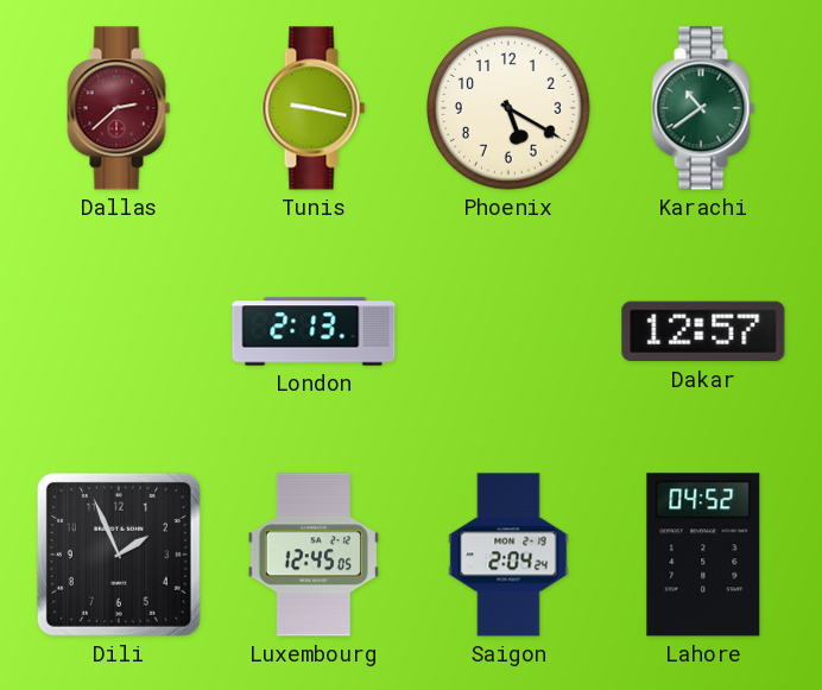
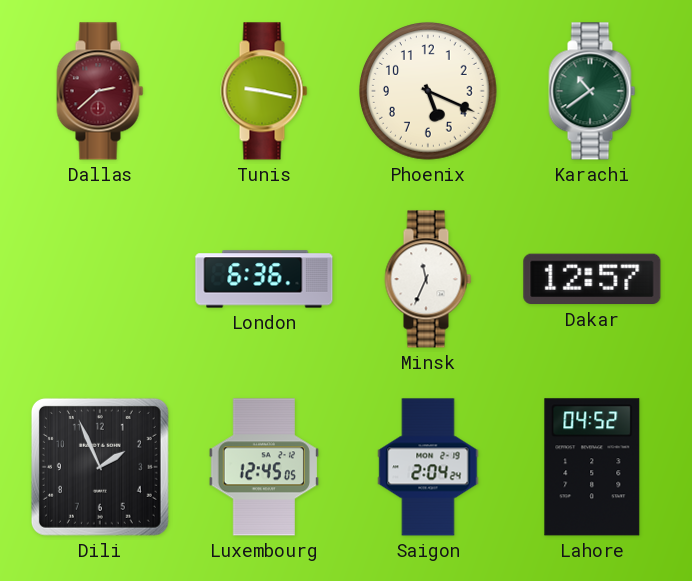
Phoenix: 5:20 -> 5:19 (428, 91)
London: 2:13 -> 6:36 (264, 279)
Minsk: none -> 11:34 (428, 279)
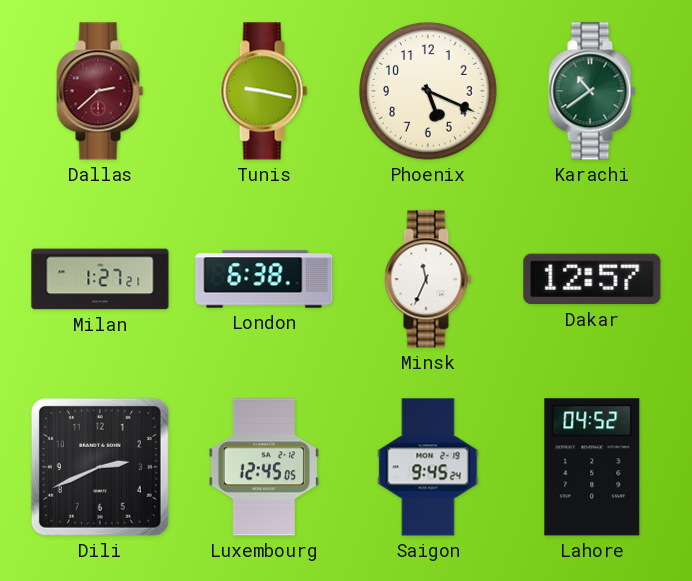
Milan: none -> 1:27 (100, 279)
London: 6:36 -> 6:38 (264, 279)
Dili: 1:56 -> 2:41 (100, 467)
Saigon: 2:04 -> 9:45 (428, 467)
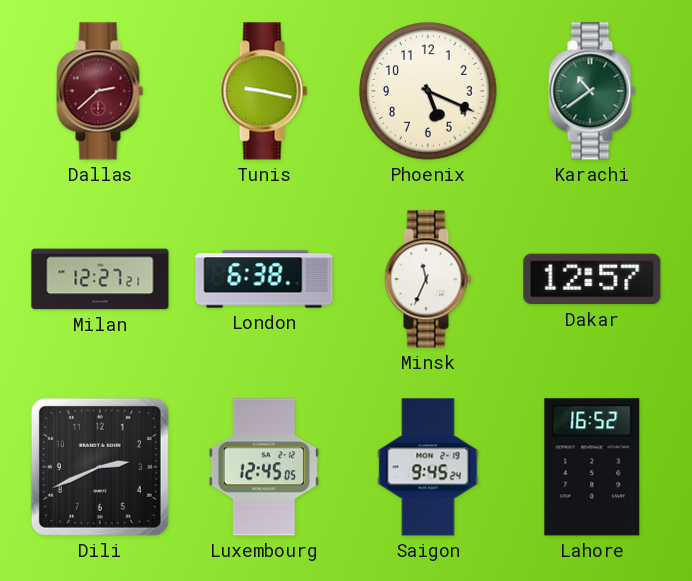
Milan: 1:27 -> 12:27 (100, 279)
Lahore: 04:52 -> 16:52 (592, 467)
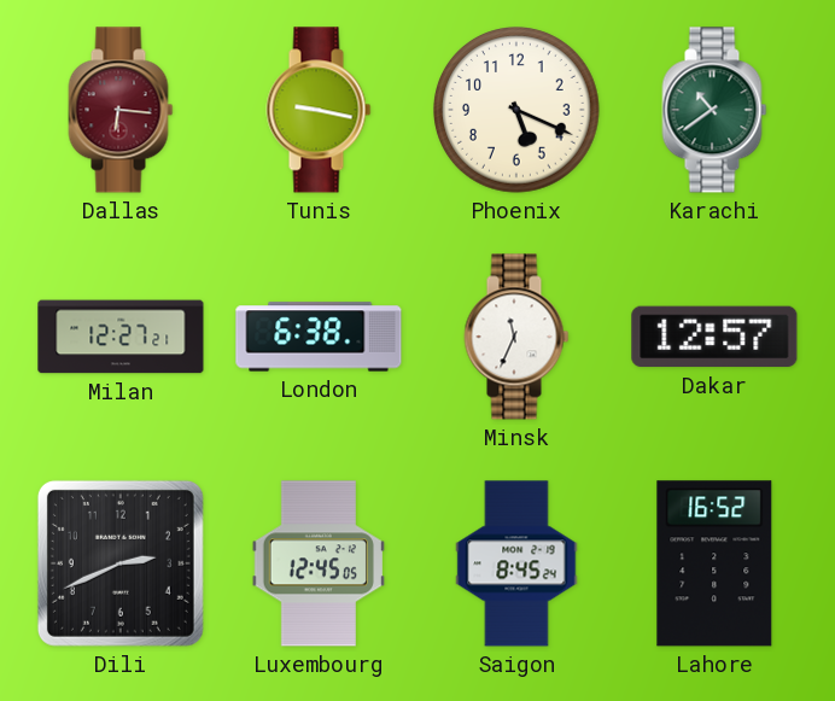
Dallas: 2:38 -> 6:16 (121, 110)
Saigon: 9:45 -> 8:45 (516, 563)
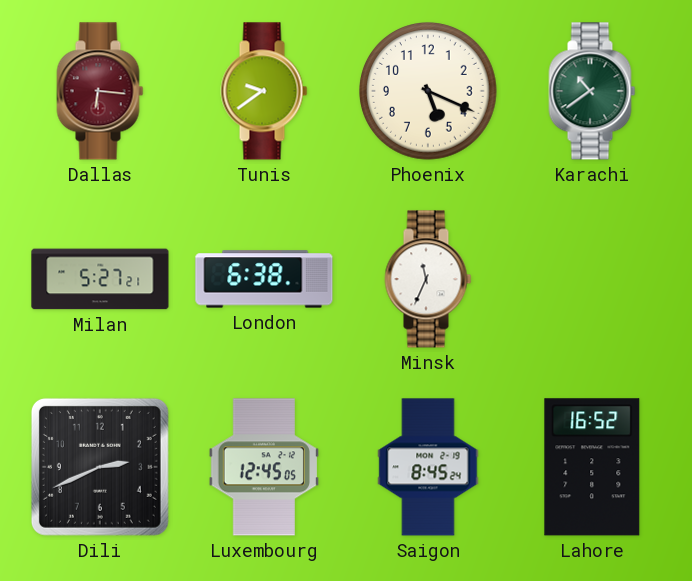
Tunis: 9:17 -> 9:39 (264, 91)
Milan: 12:27 -> 5:27 (100, 279)
Dakar: 12:57 -> none (714, 337)
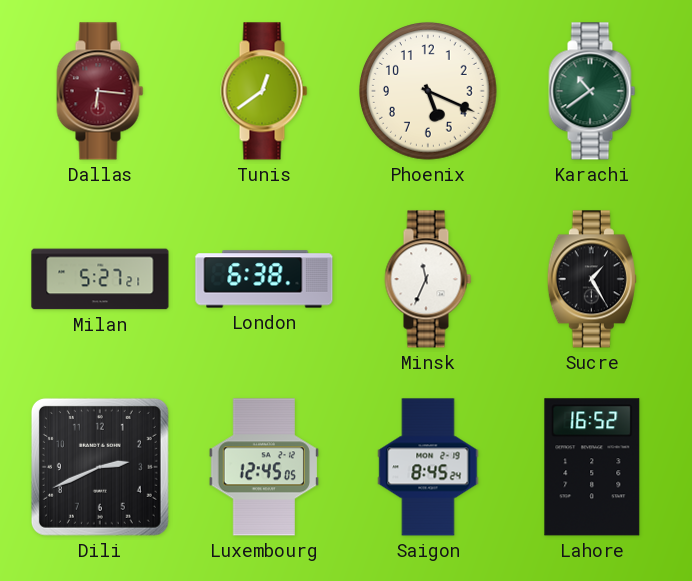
Tunis: 9:39 -> 12:39 (264, 91)
Sucre: none -> 1:25 (592, 279)
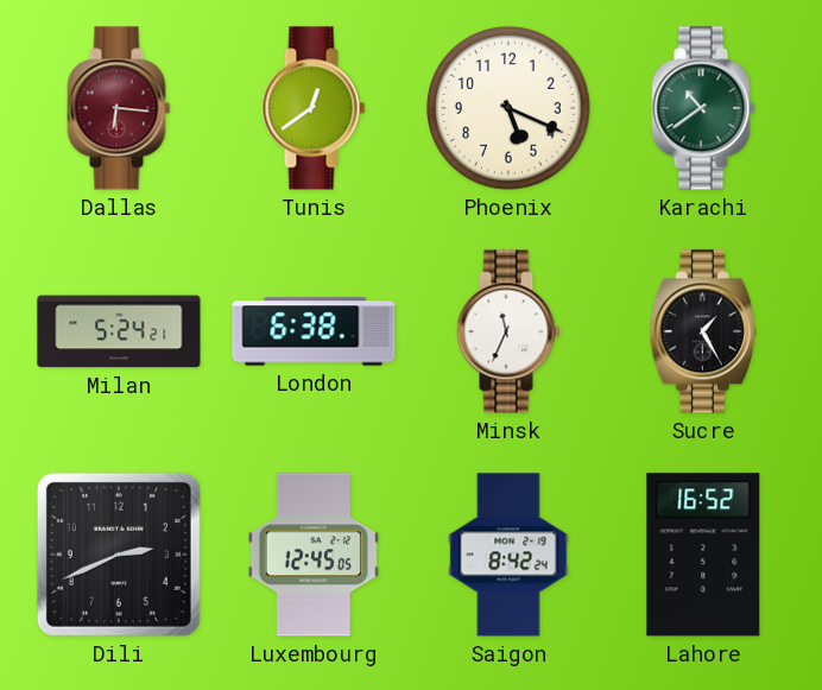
Milan: 5:27 -> 5:24 (119, 331)
Saigon: 8:45 -> 8:42 (508, 555)
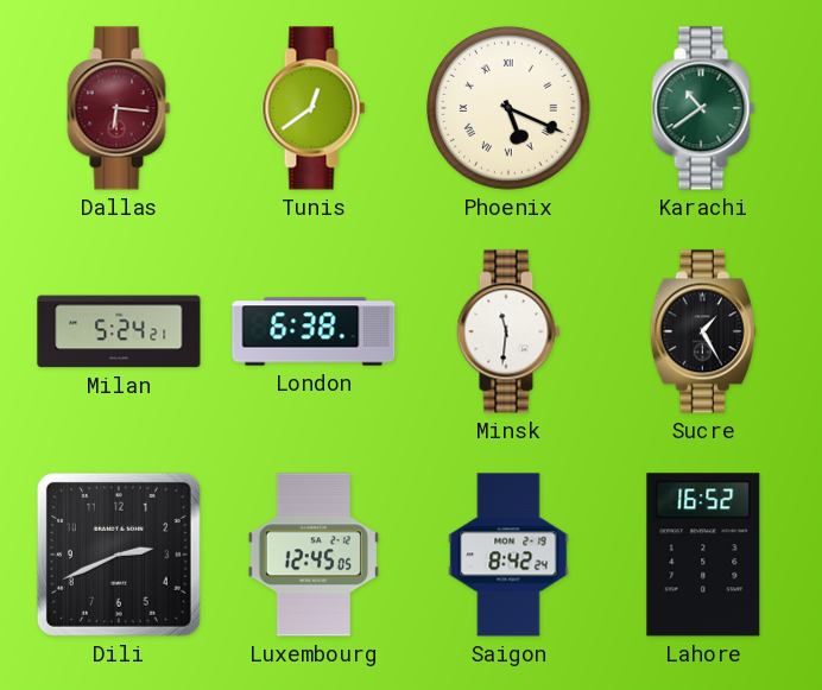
Phoenix numerals: Arabic -> Roman (508, 108)
Minsk: 11:34 -> 11:31 (508, 331)
